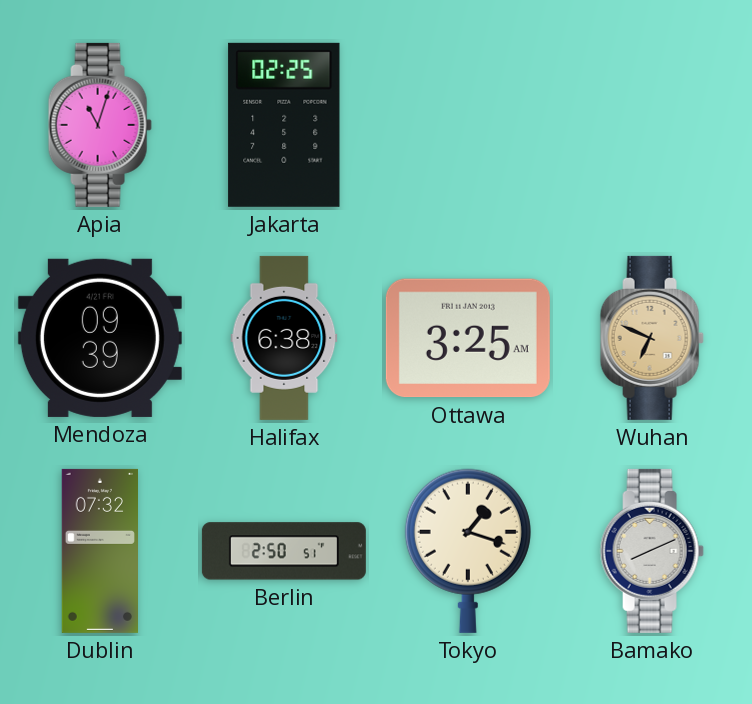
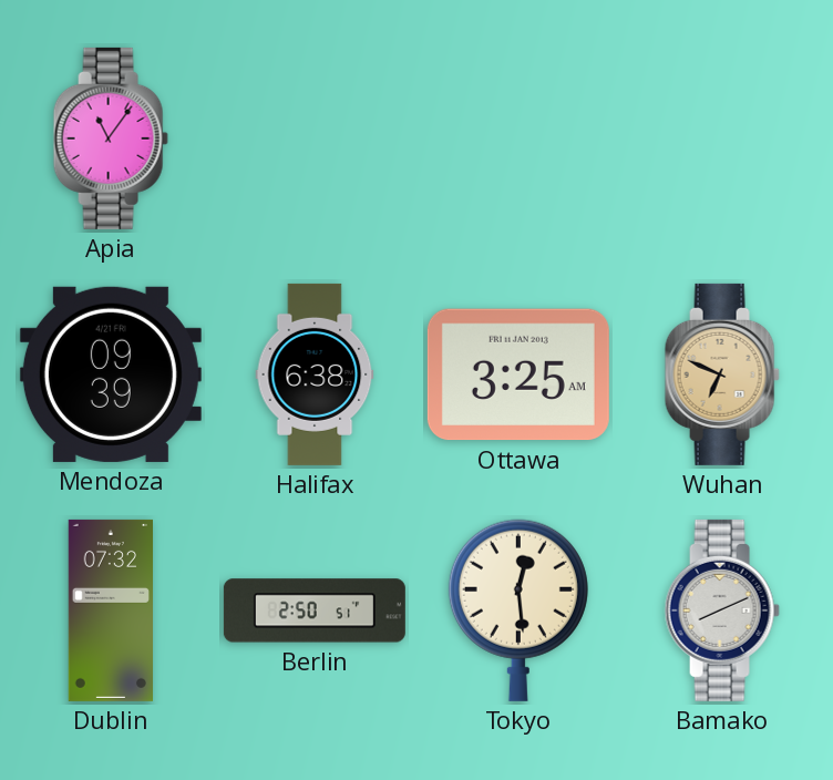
Apia: 11:03 -> 11:06 (111, 138)
Jakarta: 02:25 -> none (284, 125)
Tokyo: 1:18 -> 12:29 (518, 610)
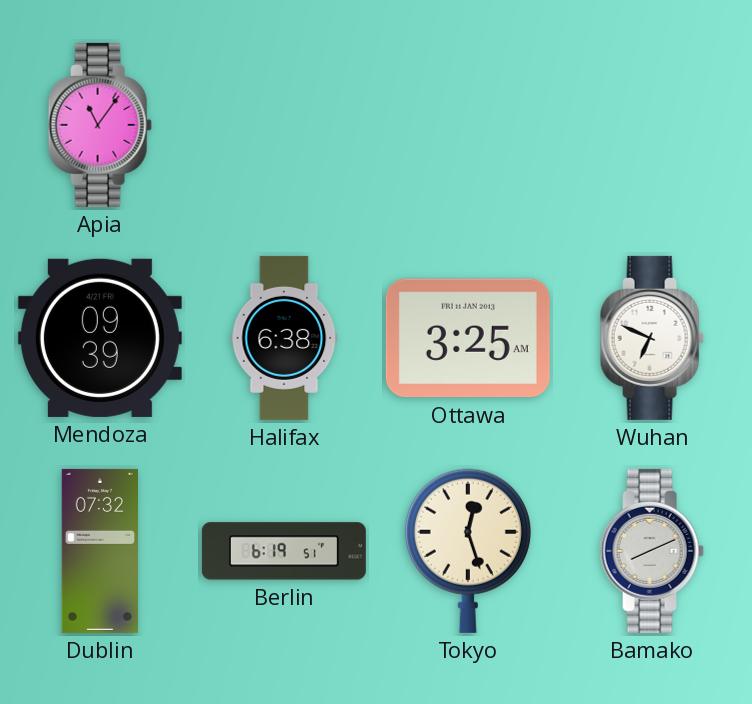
Wuhan dial: champagne -> white (652, 338)
Berlin: 2:50 -> 6:19 (284, 551)
Tokyo: 12:29 -> 12:27 (468, 551)
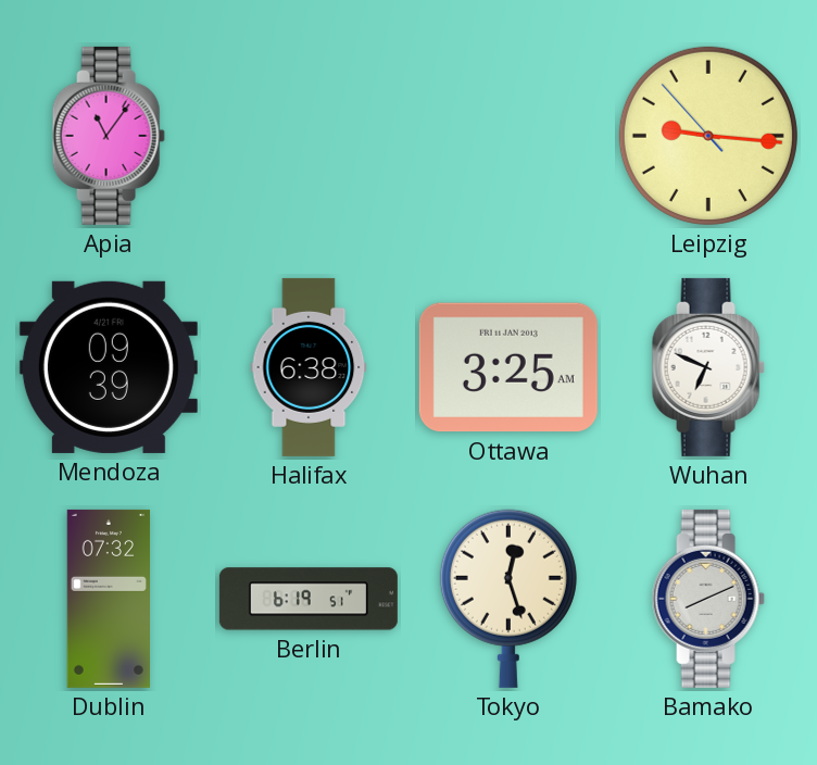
Leipzig: none -> 9:15 (708, 136)
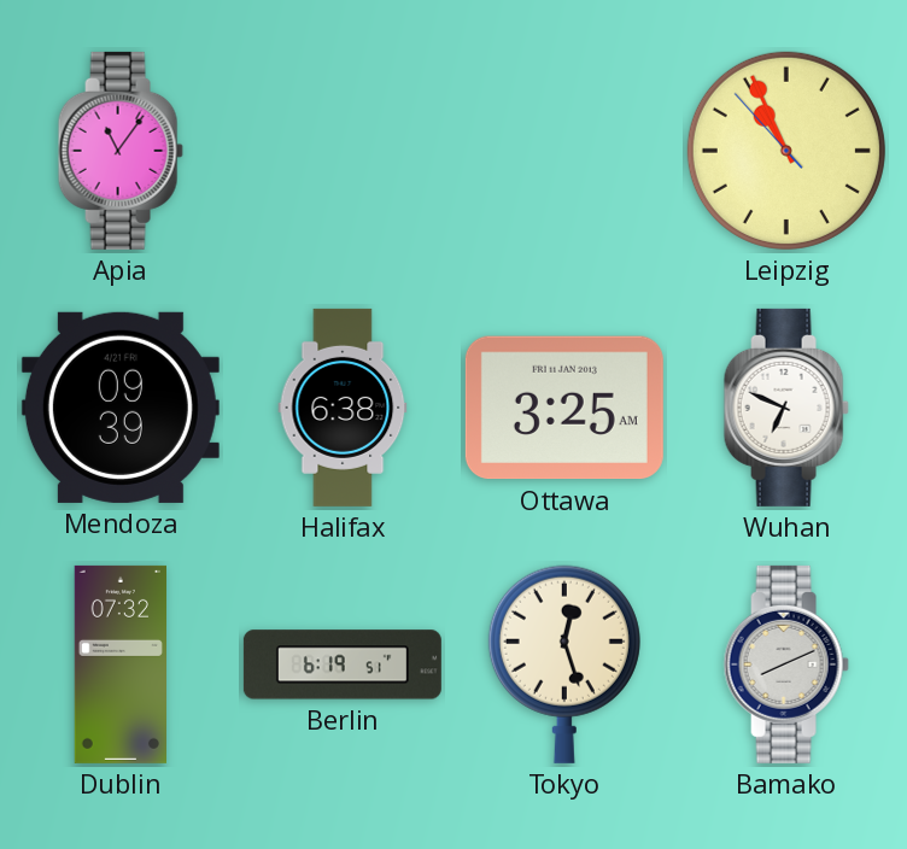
Leipzig: 9:15 -> 10:55 (786, 151)
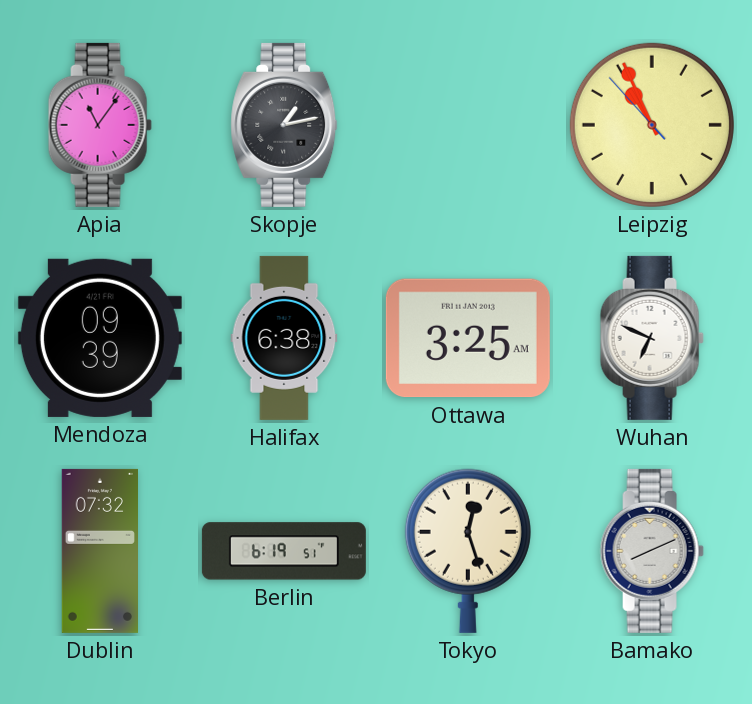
Skopje: none -> 1:13 (284, 125)
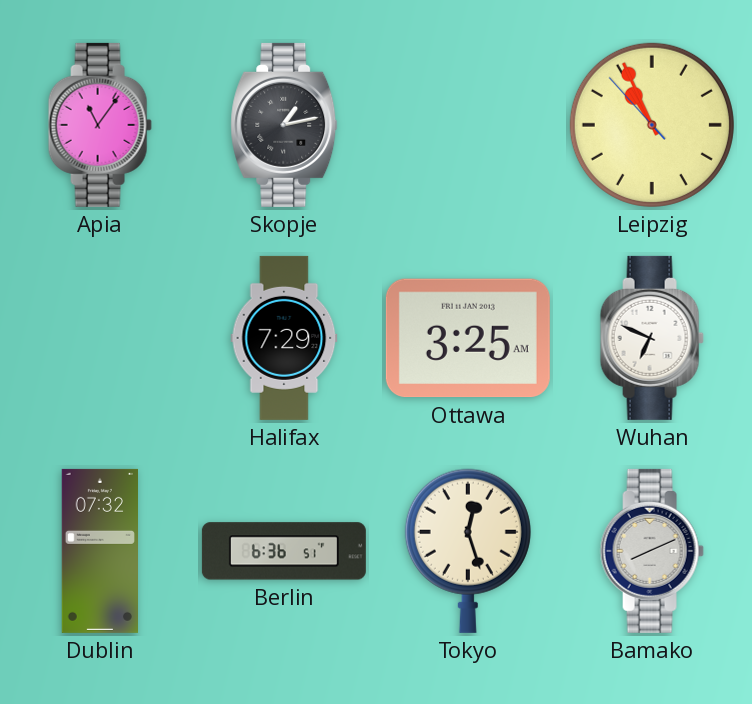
Mendoza: 09:39 -> none (100, 338)
Halifax: 6:38 -> 7:29 (284, 338)
Berlin: 6:19 -> 6:36 (284, 551)
